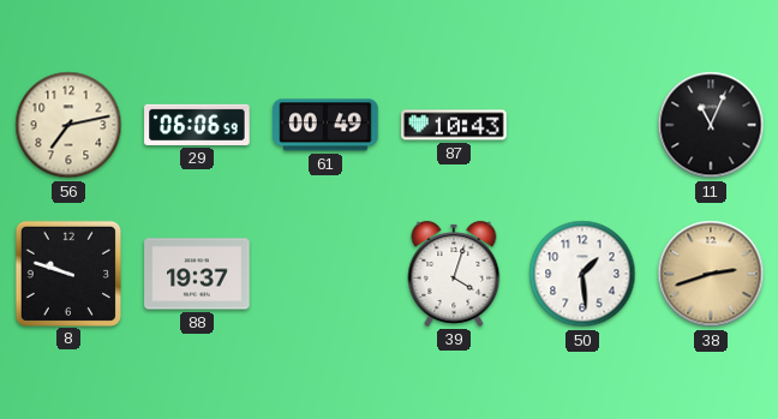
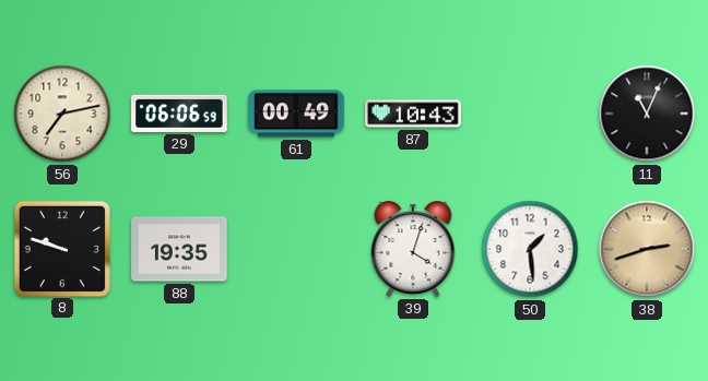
88: 19:37 -> 19:35 (179, 249)
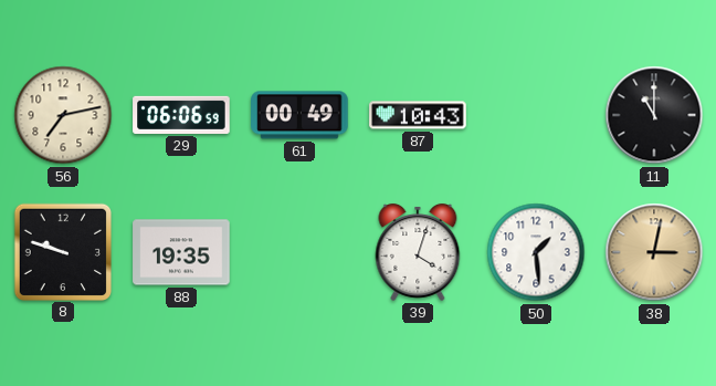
11: 11:04 -> 11:00 (654, 115)
38: 2:42 -> 3:02 (654, 252)
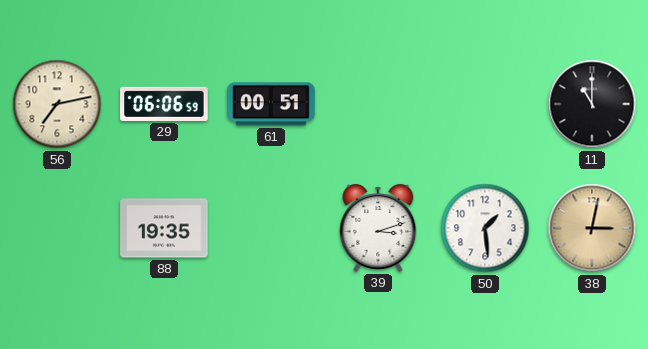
61: 00:49 -> 00:51 (271, 104)
87: 10:43 -> none (418, 115)
8: 9:48 -> none (62, 251)
39: 4:03 -> 3:12 (378, 228)
